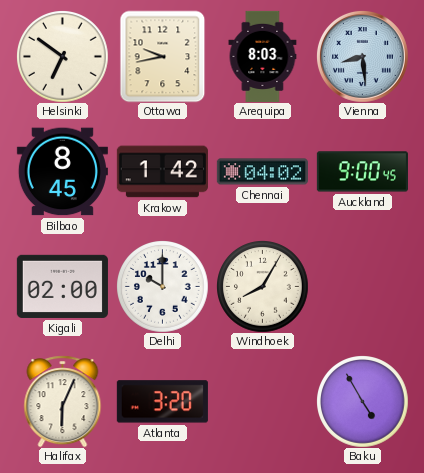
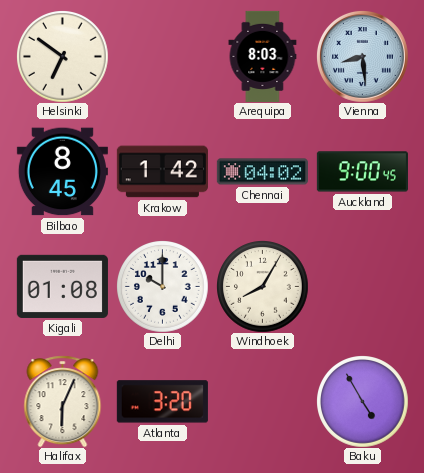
Ottawa: 9:43 -> none (163, 56)
Kigali: 02:00 -> 01:08 (62, 286)
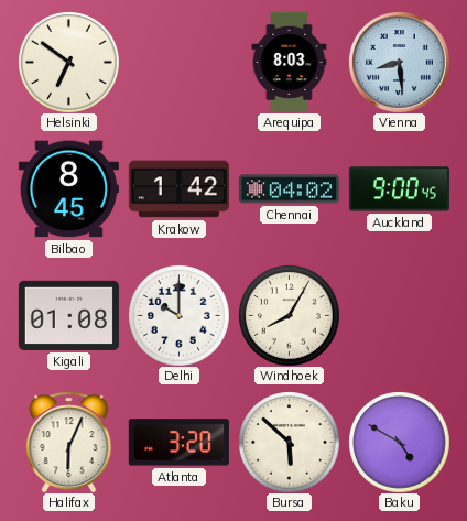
Bursa: none -> 5:52 (290, 443)
Baku: 4:55 -> 4:50 (400, 443)
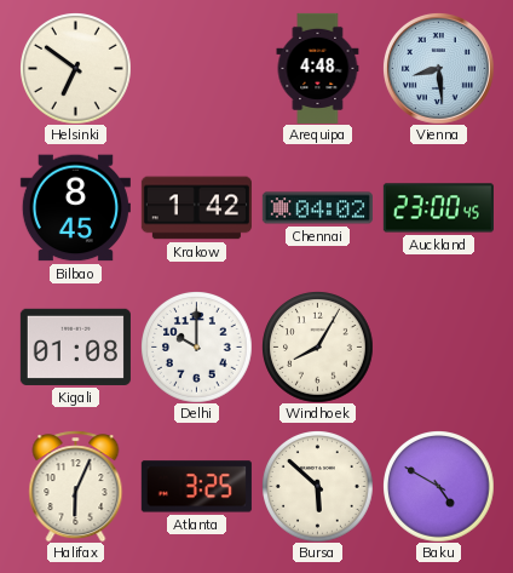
Arequipa: 8:03 -> 4:48 (318, 68)
Auckland: 9:00 -> 23:00 (438, 208)
Atlanta: 3:20 -> 3:25 (196, 487)
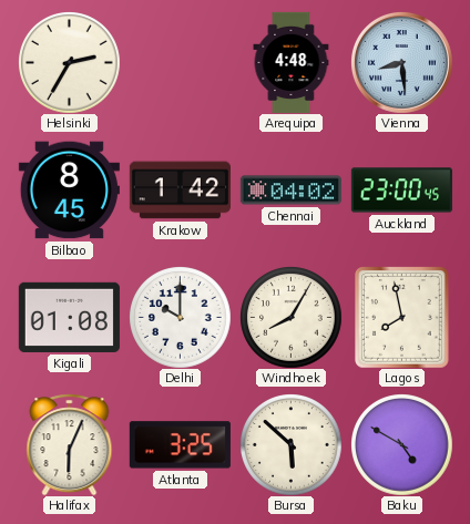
Helsinki: 6:51 -> 2:35 (70, 63)
Lagos: none -> 7:58 (402, 317)
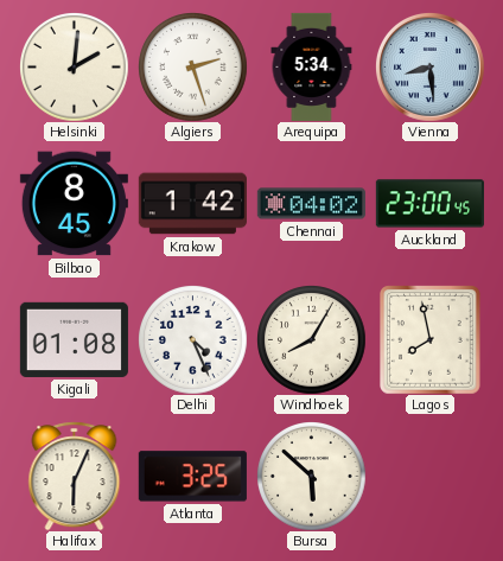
Helsinki: 2:35 -> 2:01 (75, 68)
Algiers: none -> 2:27 (193, 68)
Arequipa: 4:48 -> 5:34 (312, 66)
Delhi: 10:00 -> 4:26 (193, 340)
Baku: 4:50 -> none (402, 445)
